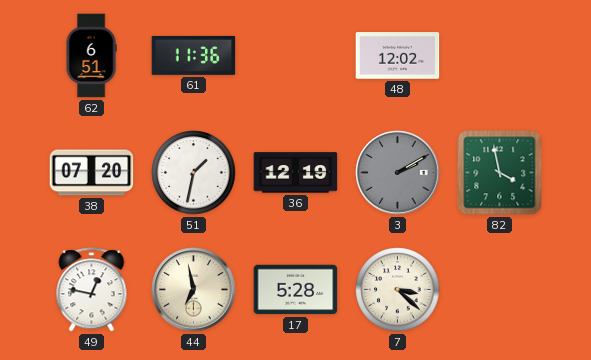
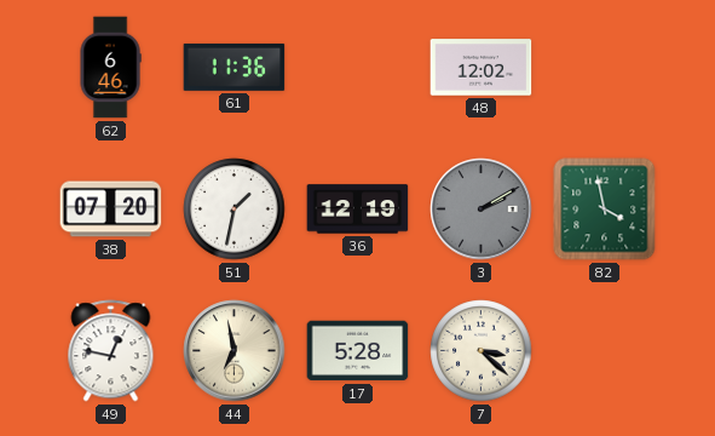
62: 6:51 -> 6:46 (110, 68)
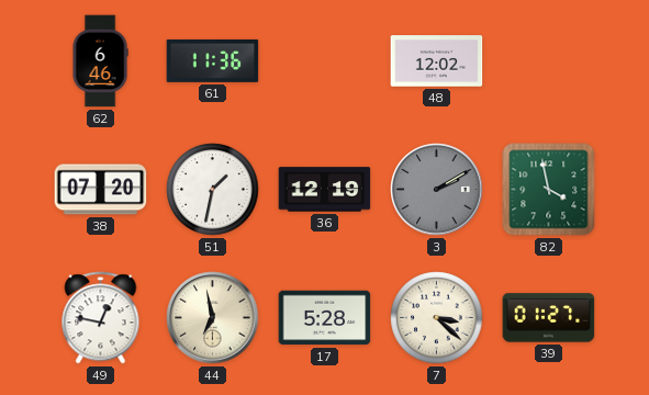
39: none -> 01:27 (549, 318)
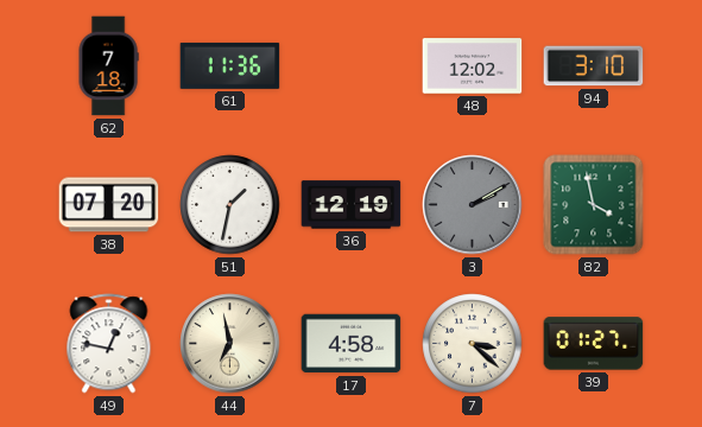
62: 6:46 -> 7:18 (108, 66)
94: none -> 3:10 (594, 66)
17: 5:28 -> 4:58 (352, 344)
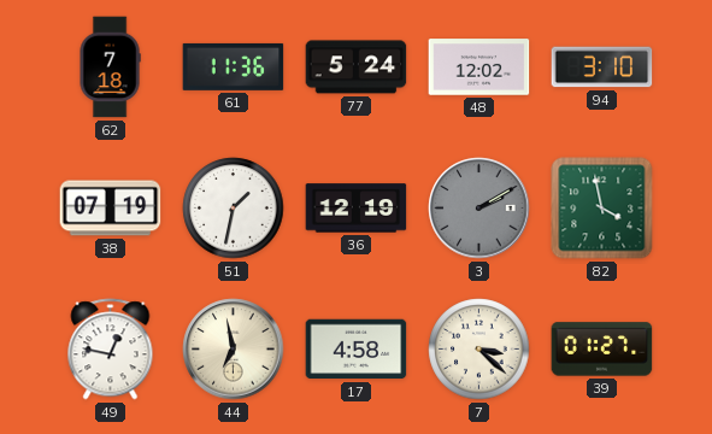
77: none -> 5:24 (357, 68)
38: 07:20 -> 07:19 (111, 209)
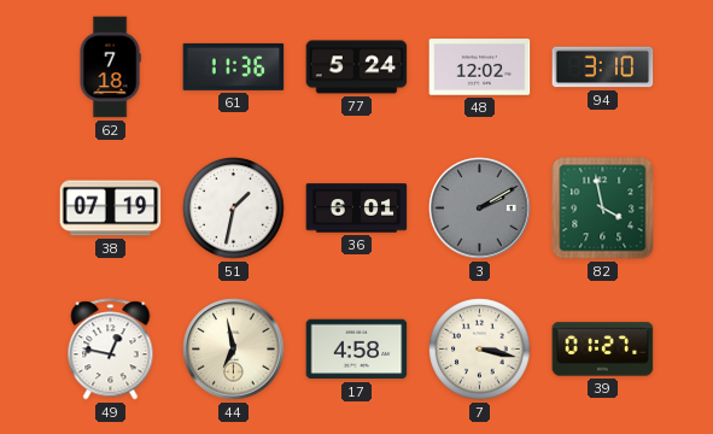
36: 12:19 -> 6:01 (357, 209)
7: 3:22 -> 3:17 (480, 350)
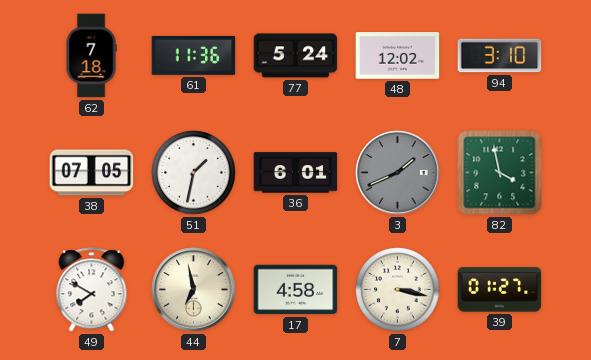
38: 07:19 -> 07:05 (92, 173)
3: 2:10 -> 1:41 (398, 173)
49: 12:47 -> 7:50 (92, 290)
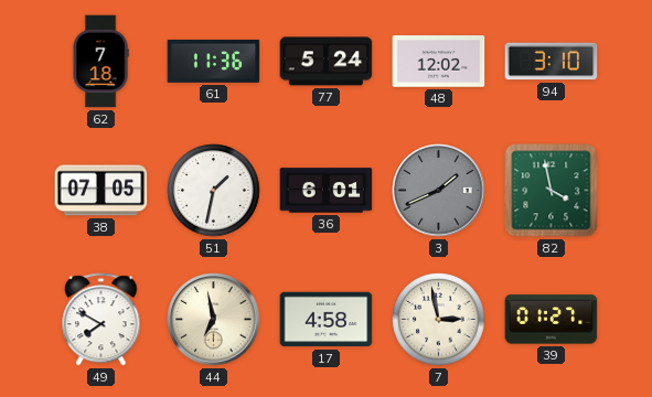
7: 3:17 -> 2:58 (439, 320)
